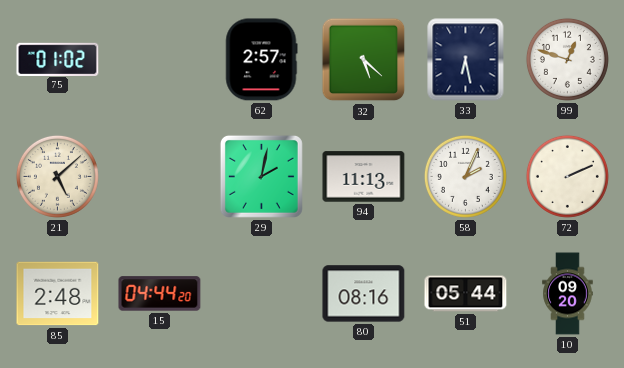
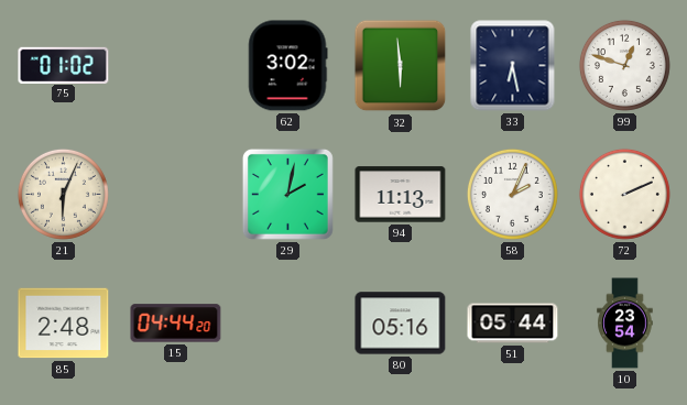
62: 2:57 -> 3:02 (288, 66)
32: 5:22 -> 5:59 (401, 66)
21: 5:08 -> 6:04 (63, 194)
80: 08:16 -> 05:16 (401, 324)
10: 09:20 -> 23:54 (625, 324)
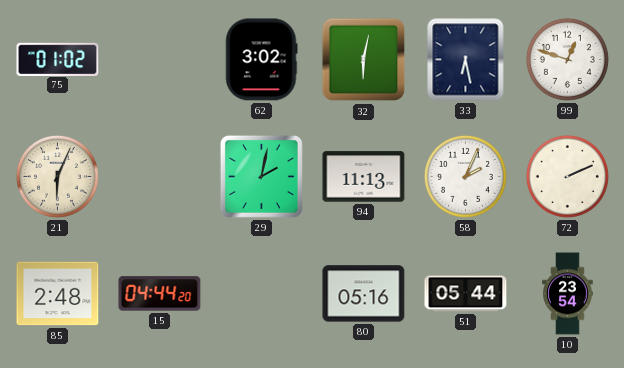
32: 5:59 -> 6:02 (364, 60)
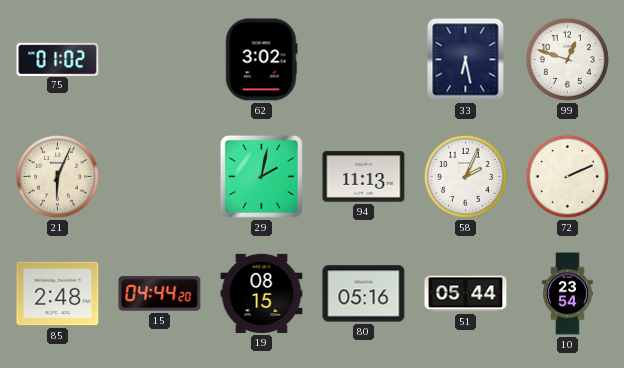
32: 6:02 -> none (364, 60)
19: none -> 08:15 (262, 293)
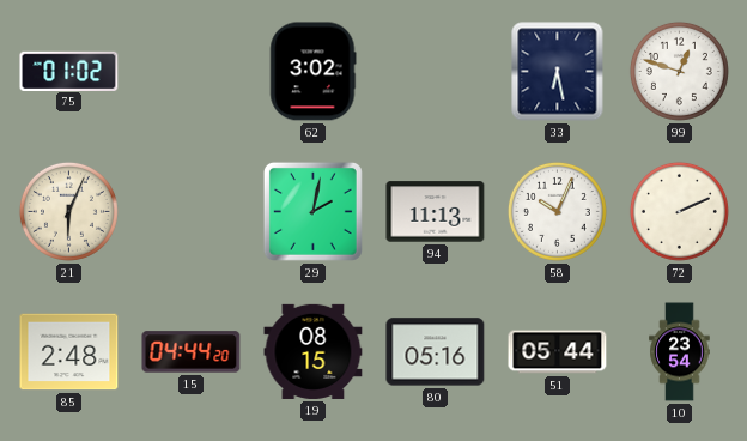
58: 2:04 -> 10:04 (557, 211)
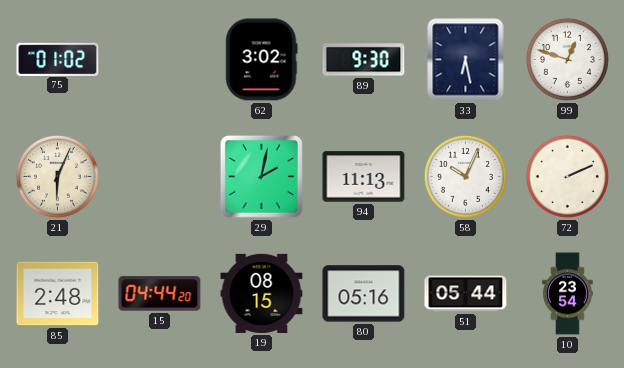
89: none -> 9:30 (364, 60)
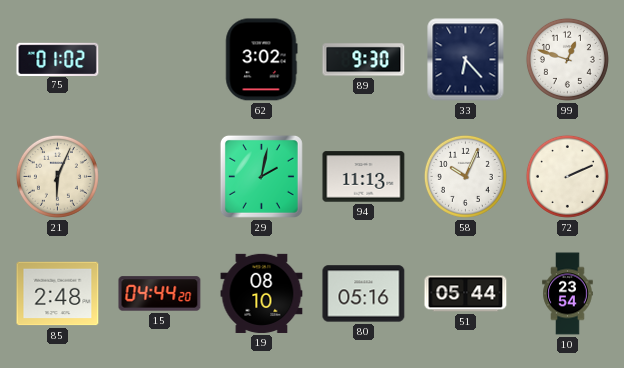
33: 6:28 -> 6:23 (466, 60)
19: 08:15 -> 08:10 (262, 293)
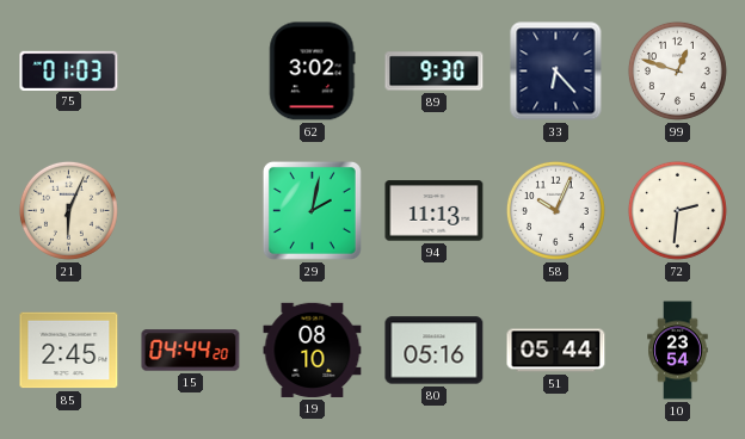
75: 01:02 -> 01:03 (69, 70)
72: 2:11 -> 2:31 (677, 210)
85: 2:48 -> 2:45 (69, 351)
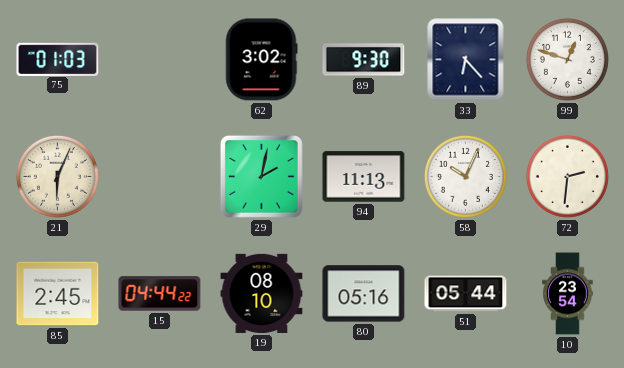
15: 04:44:20 -> 04:44:22 (160, 294)
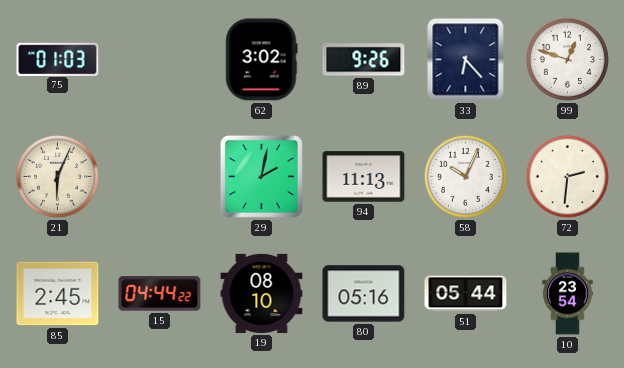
89: 9:30 -> 9:26 (364, 60)
